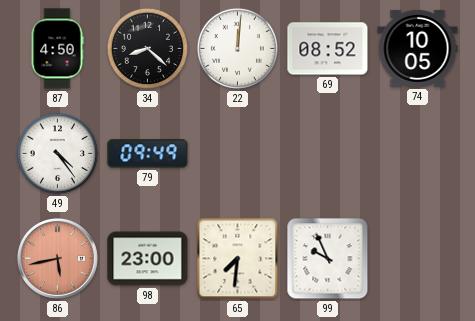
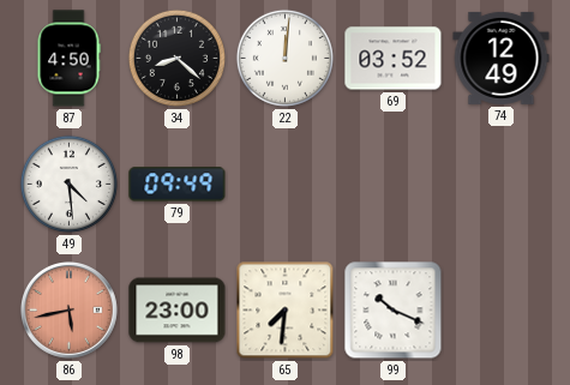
69: 08:52 -> 03:52 (394, 59)
74: 10:05 -> 12:49 (502, 58)
49: 4:24 -> 4:29 (68, 184)
99: 9:56 -> 10:19 (394, 311)
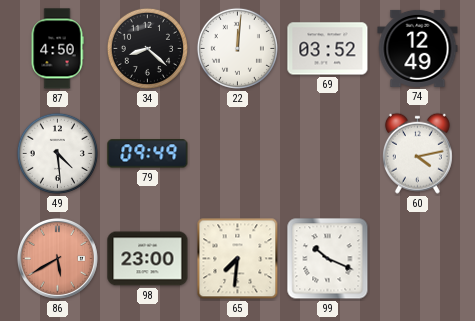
60: none -> 4:13 (417, 153)
86: 5:43 -> 5:40 (57, 258)
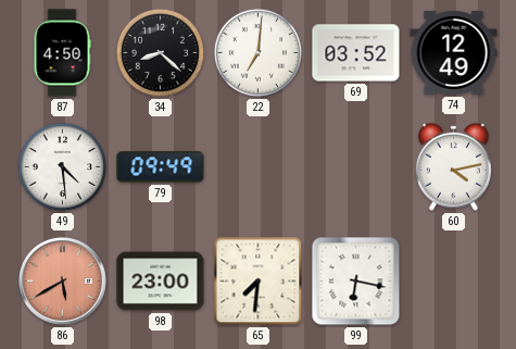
22: 12:01 -> 7:01 (257, 52)
99: 10:19 -> 6:17 (356, 282)
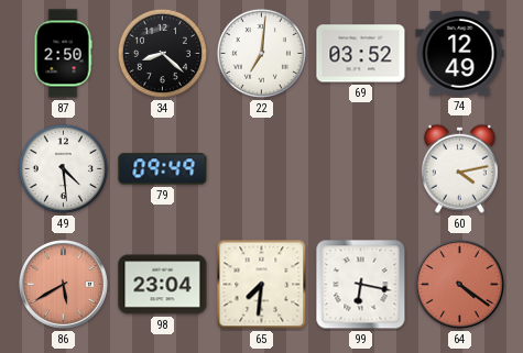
87: 4:50 -> 2:50 (63, 54)
98: 23:00 -> 23:04 (163, 285)
64: none -> 4:21 (459, 284)
